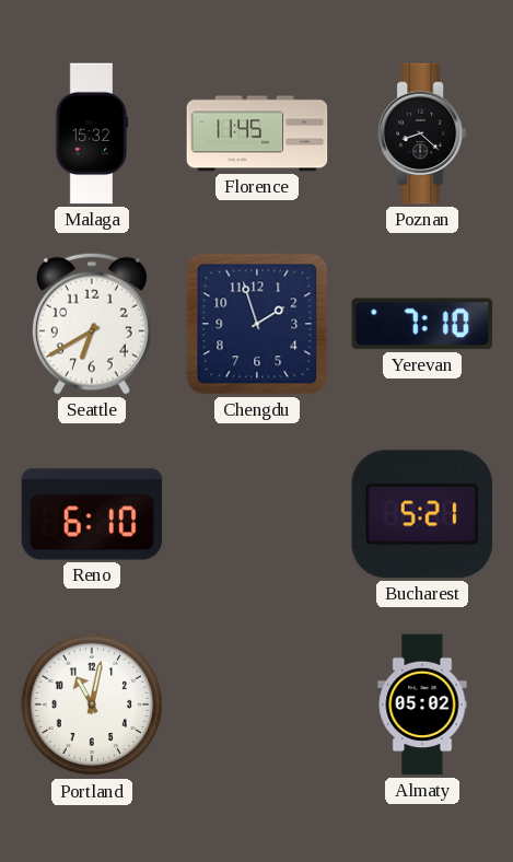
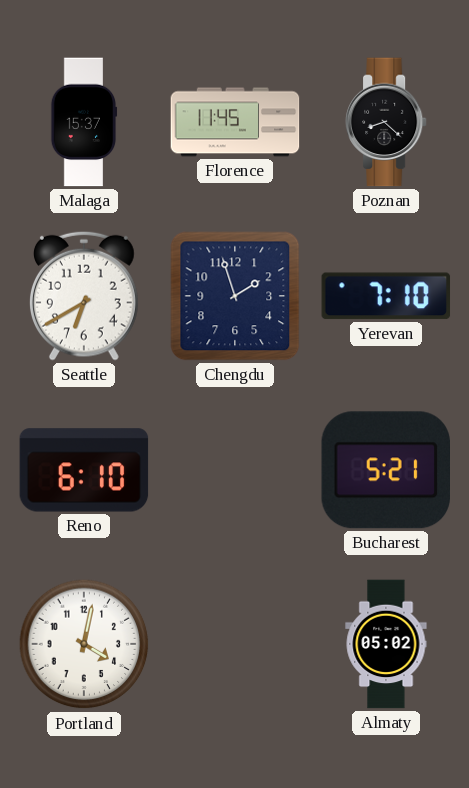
Malaga: 15:32 -> 15:37 (84, 122)
Portland: 11:02 -> 4:02 (84, 644)
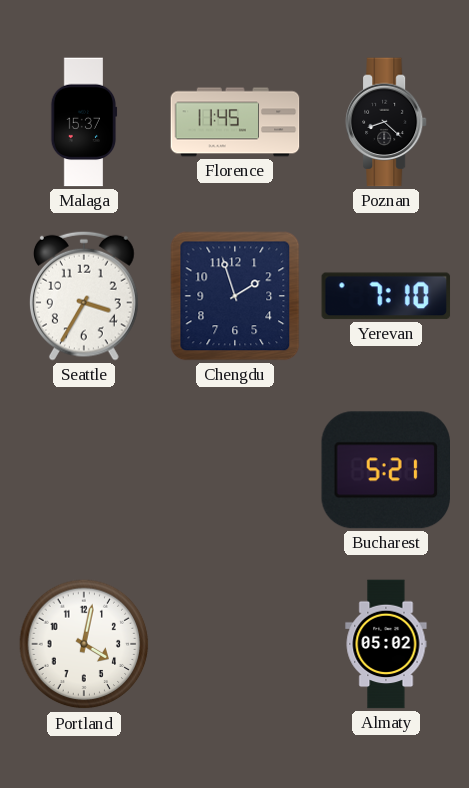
Seattle: 6:40 -> 3:35 (84, 296)
Reno: 6:10 -> none (84, 470)
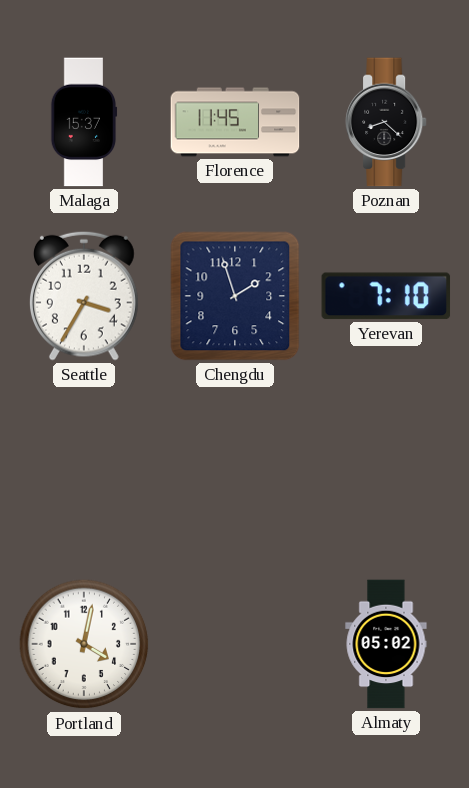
Bucharest: 5:21 -> none (385, 470)
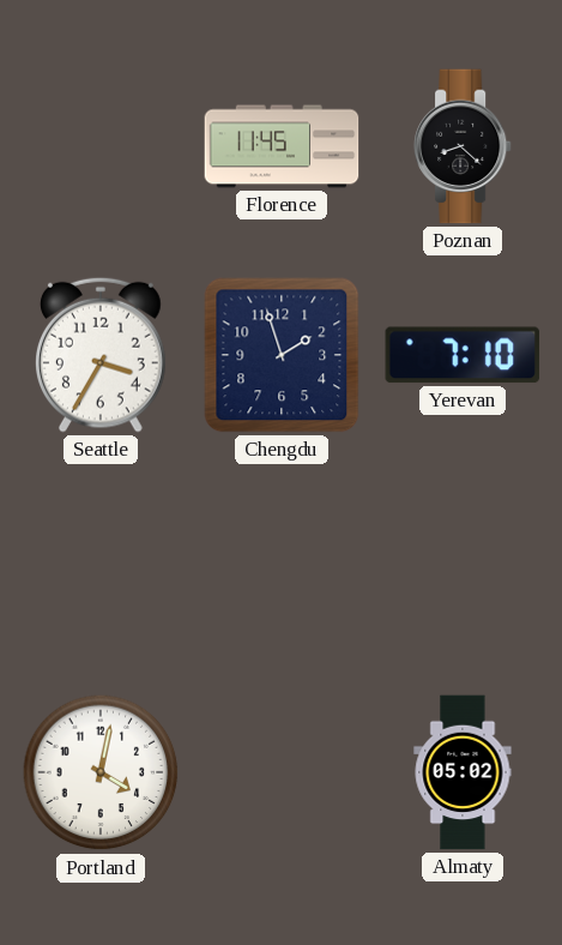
Malaga: 15:37 -> none (84, 122)
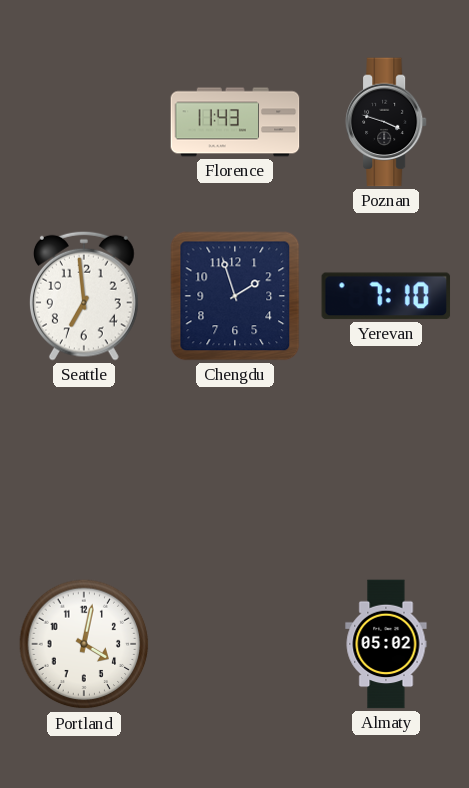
Florence: 11:45 -> 11:43 (235, 122)
Poznan: 8:22 -> 3:48 (386, 122)
Seattle: 3:35 -> 6:59 (84, 296)
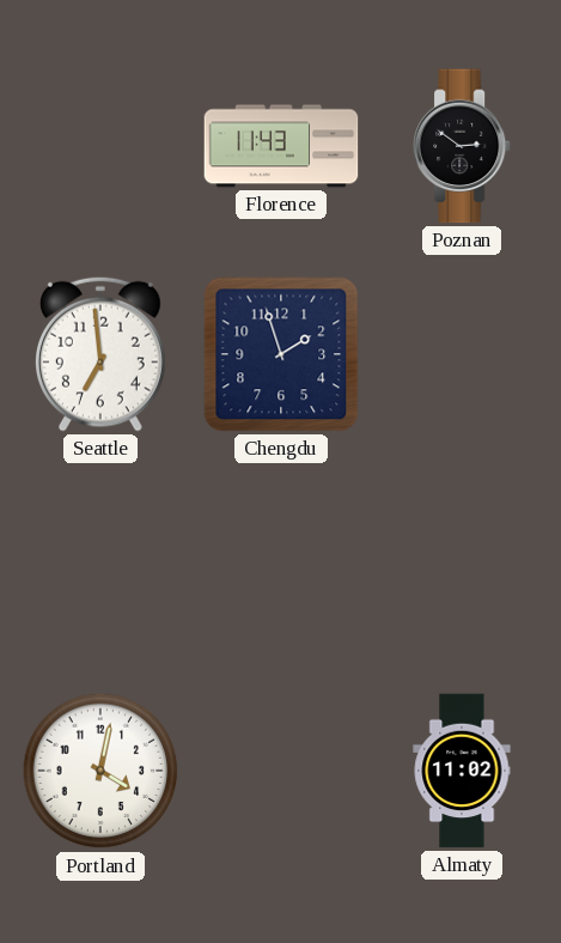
Poznan: 3:48 -> 2:51 (462, 146)
Yerevan: 7:10 -> none (386, 296)
Almaty: 05:02 -> 11:02 (462, 771)
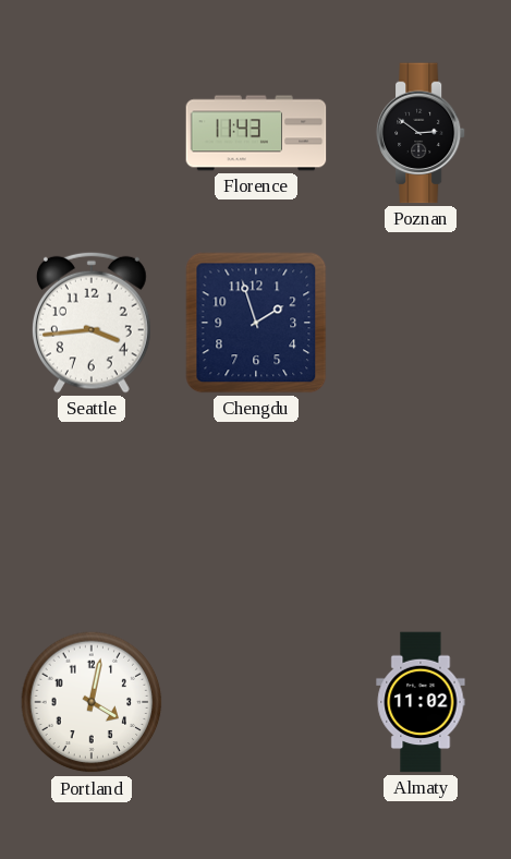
Seattle: 6:59 -> 3:44 (92, 323)
